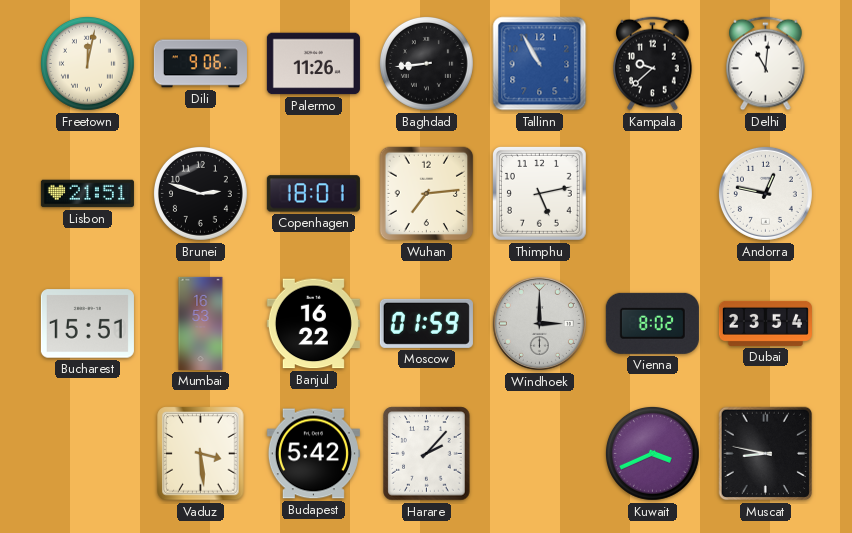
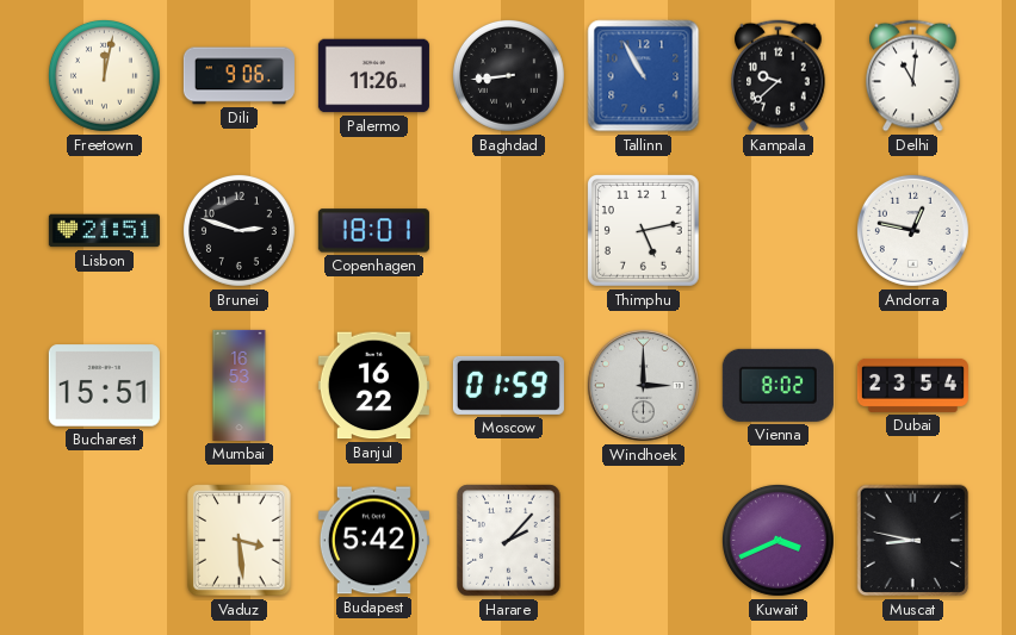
Wuhan: 7:14 -> none (427, 194)
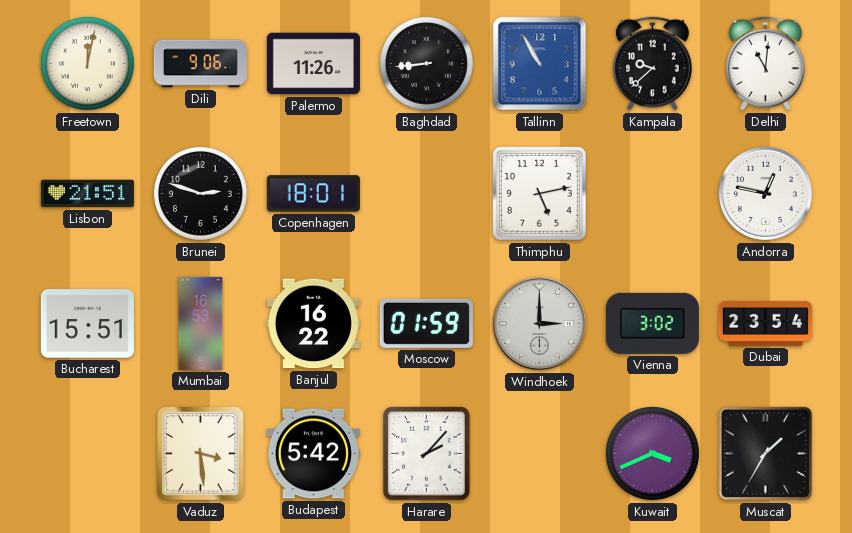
Vienna: 8:02 -> 3:02 (652, 323)
Muscat: 8:47 -> 1:35 (766, 454)
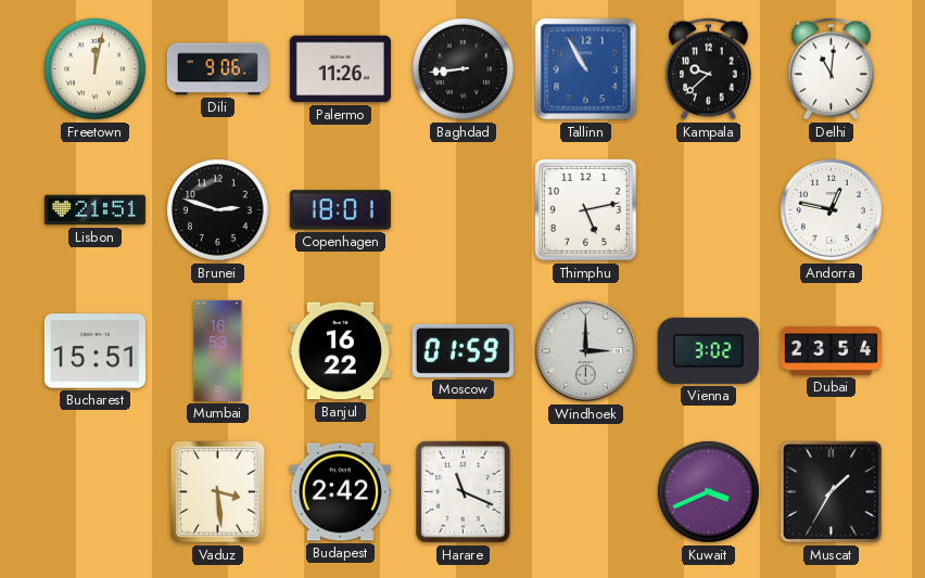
Budapest: 5:42 -> 2:42 (340, 492)
Harare: 2:07 -> 11:19 (464, 492)
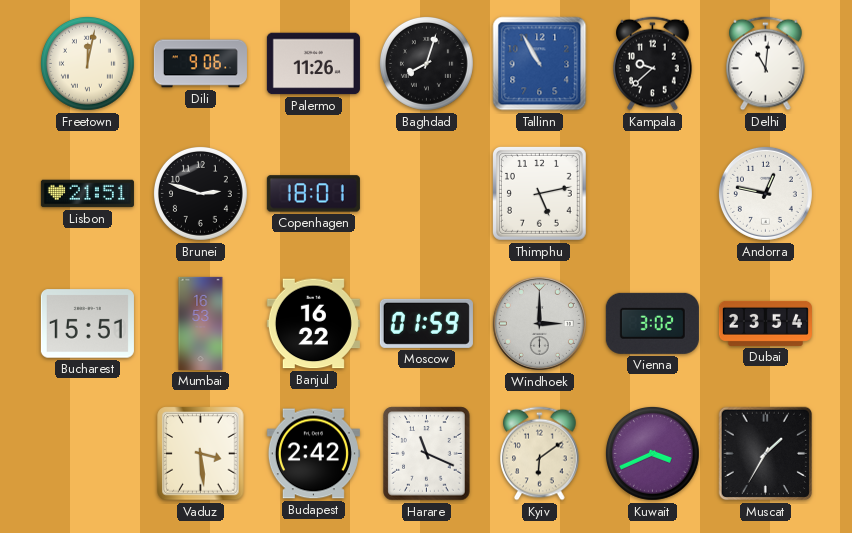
Baghdad: 8:44 -> 8:03 (426, 63)
Kyiv: none -> 6:09 (540, 454)
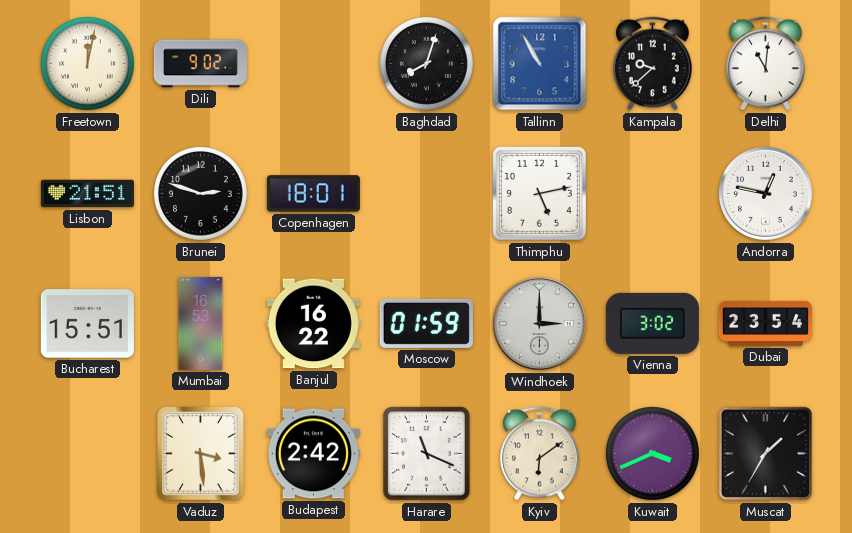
Dili: 9:06 -> 9:02 (200, 64)
Palermo: 11:26 -> none (313, 64)
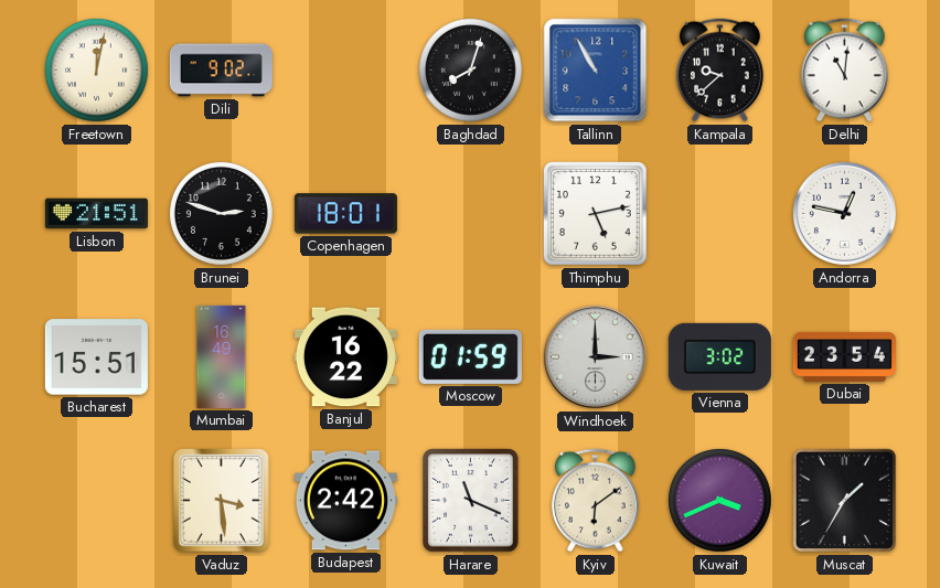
Mumbai: 16:53 -> 16:49 (222, 356)
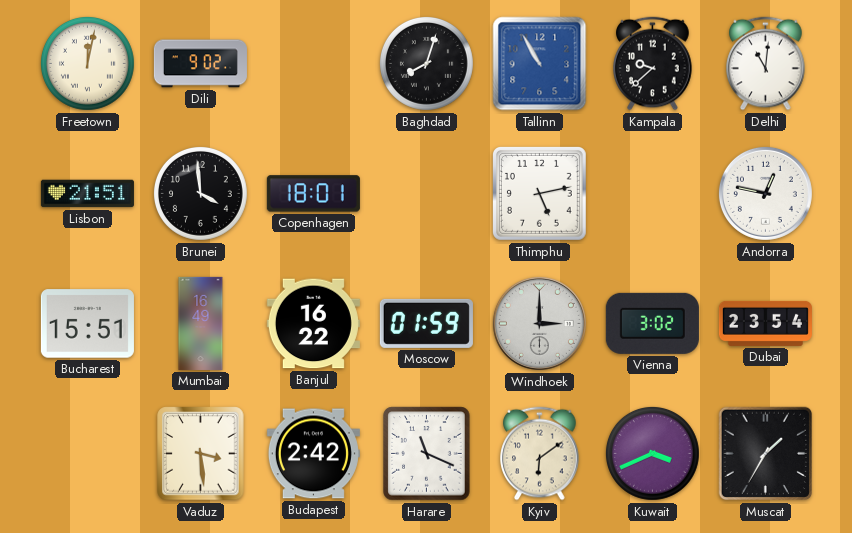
Brunei: 2:48 -> 3:59 (200, 193)
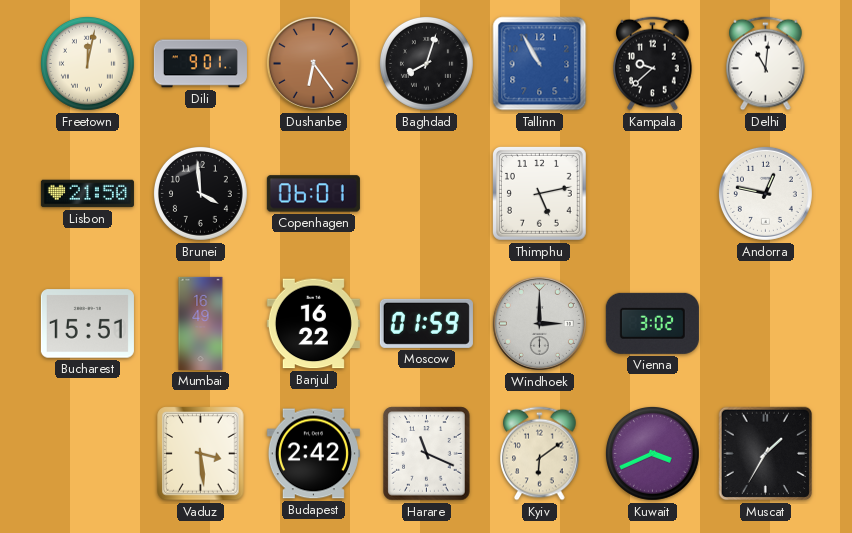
Dili: 9:02 -> 9:01 (200, 64)
Dushanbe: none -> 6:24 (313, 63)
Lisbon: 21:51 -> 21:50 (87, 194)
Copenhagen: 18:01 -> 06:01 (313, 194)
Dubai: 23:54 -> none (765, 323)
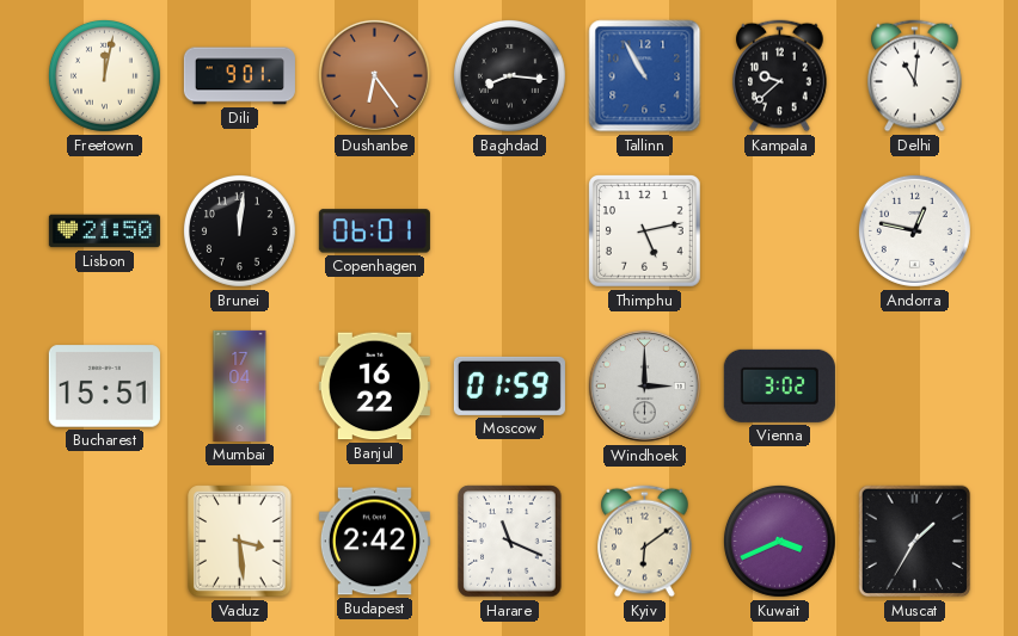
Baghdad: 8:03 -> 8:16 (509, 75)
Brunei: 3:59 -> 12:01 (239, 230)
Mumbai: 16:49 -> 17:04 (240, 385)
